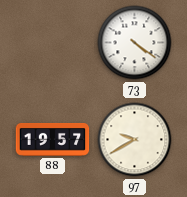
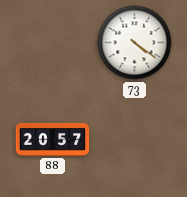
88: 19:57 -> 20:57 (53, 140)
97: 9:40 -> none (135, 140)
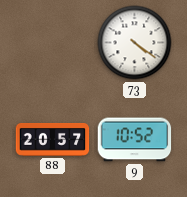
9: none -> 10:52 (135, 140)
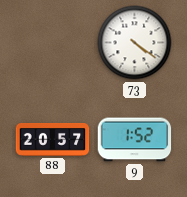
9: 10:52 -> 1:52 (135, 140)
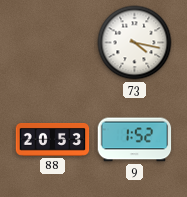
73: 4:21 -> 4:17 (135, 43)
88: 20:57 -> 20:53 (53, 140)
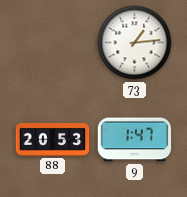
73: 4:17 -> 1:14 (135, 43)
9: 1:52 -> 1:47 (135, 140)
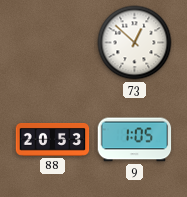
73: 1:14 -> 12:52 (135, 43)
9: 1:47 -> 1:05 (135, 140)
